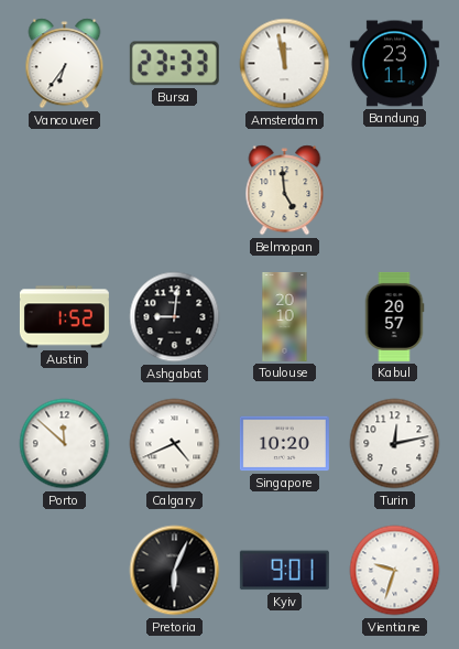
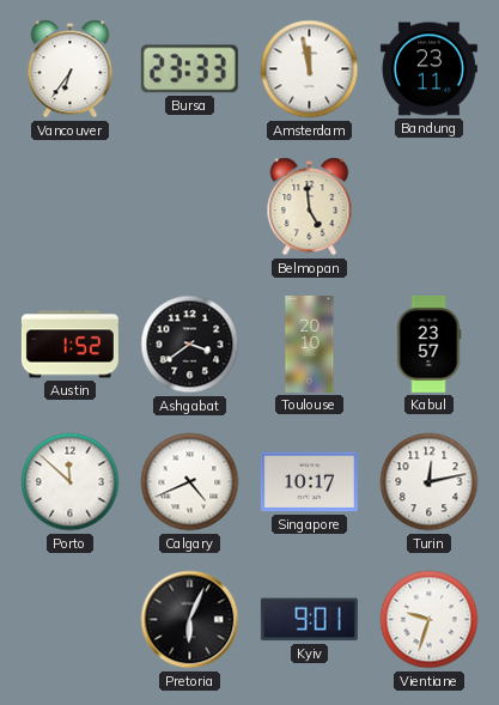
Ashgabat: 9:01 -> 3:39 (190, 345)
Kabul: 20:57 -> 23:57 (428, 344)
Singapore: 10:20 -> 10:17 (309, 482)
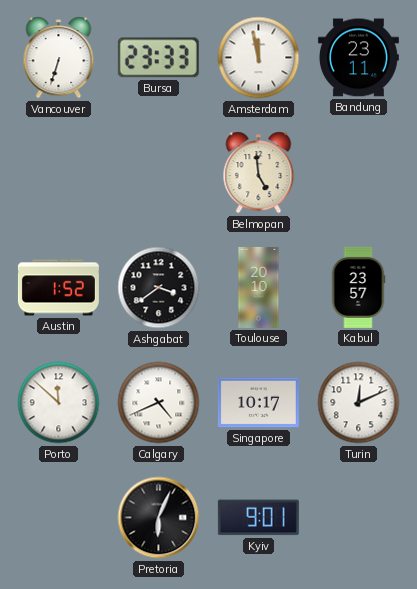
Vancouver: 6:36 -> 6:33 (59, 58)
Turin: 12:13 -> 12:11 (359, 403)
Vientiane: 9:33 -> none (430, 620)
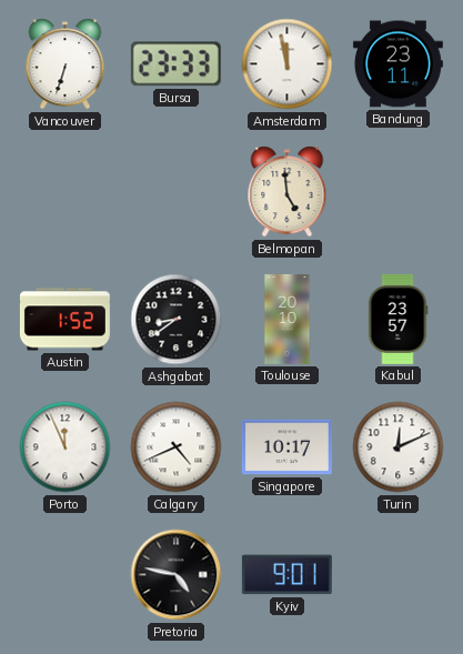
Ashgabat: 3:39 -> 8:39 (177, 320)
Porto: 11:52 -> 11:56 (66, 447)
Pretoria: 6:04 -> 4:47 (177, 575)
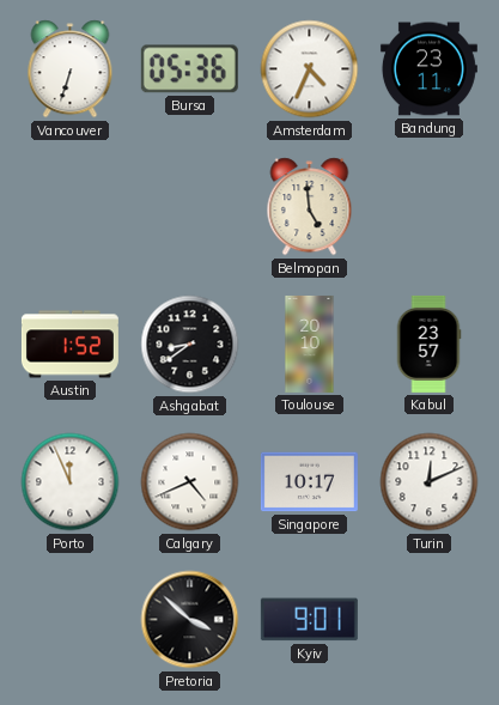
Bursa: 23:33 -> 05:36 (189, 69)
Amsterdam: 11:58 -> 4:34 (310, 69)
Pretoria: 4:47 -> 3:52 (190, 620)
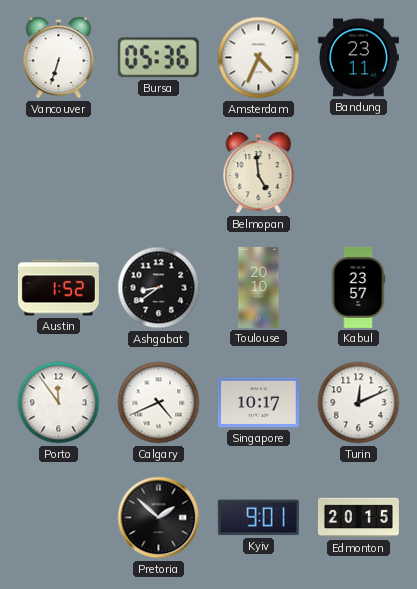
Porto: 11:56 -> 11:54 (59, 403)
Pretoria: 3:52 -> 1:52 (159, 518)
Edmonton: none -> 20:15 (358, 518)
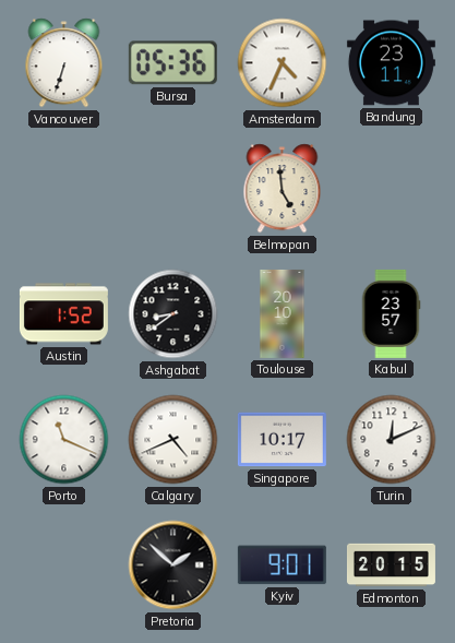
Porto: 11:54 -> 11:19 (64, 440)
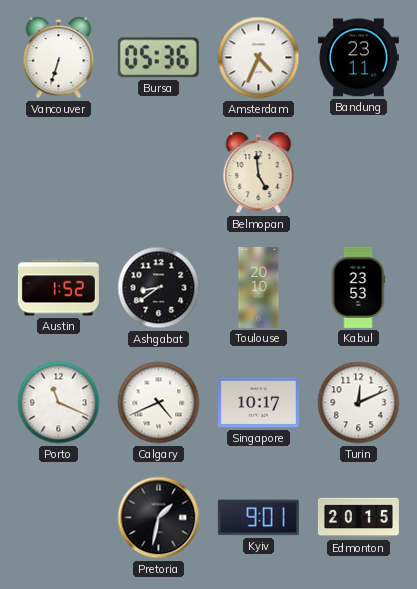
Kabul: 23:57 -> 23:53 (358, 287)
Pretoria: 1:52 -> 1:32 (159, 518)
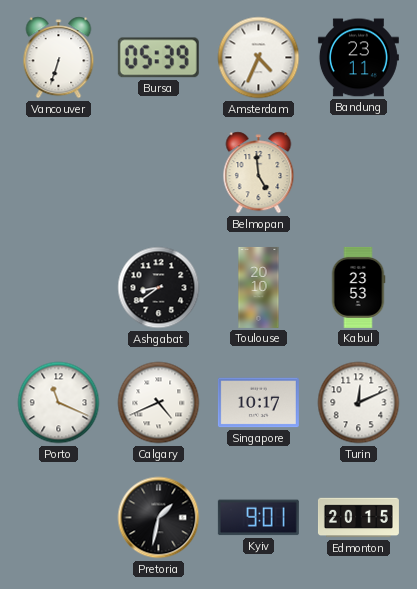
Bursa: 05:36 -> 05:39 (158, 58)
Austin: 1:52 -> none (58, 288)
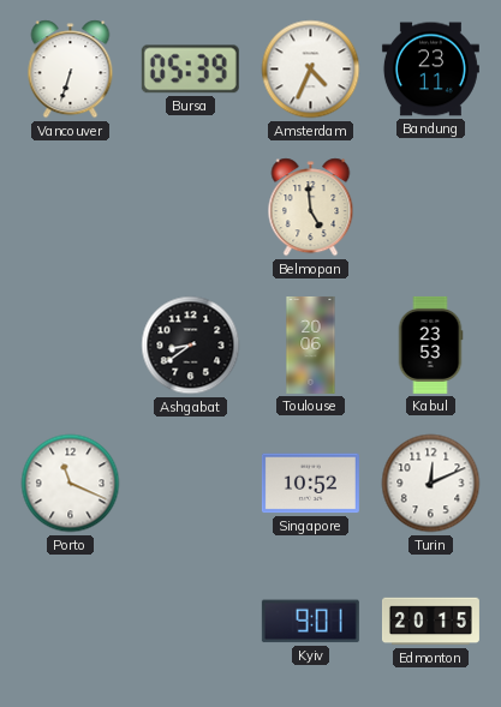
Toulouse: 20:10 -> 20:06 (311, 344)
Calgary: 4:41 -> none (159, 403)
Singapore: 10:17 -> 10:52 (310, 484)
Pretoria: 1:32 -> none (159, 518)
